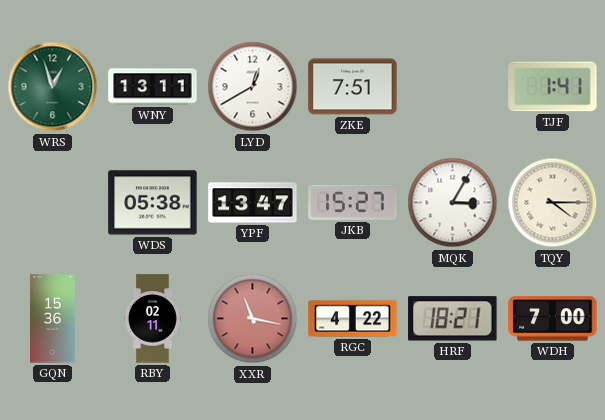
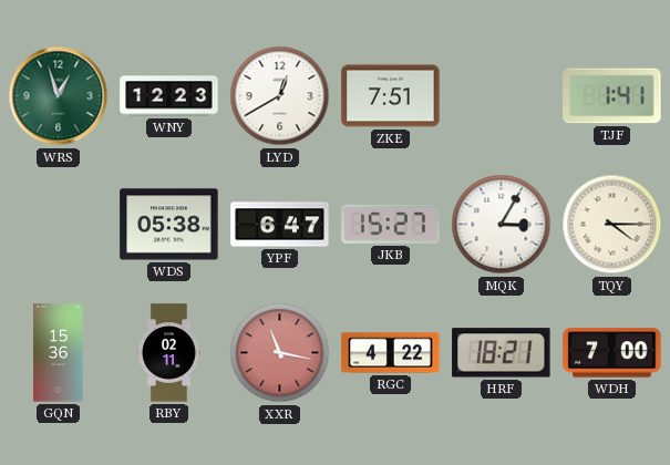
WNY: 13:11 -> 12:23 (169, 96)
YPF: 13:47 -> 6:47 (280, 225)
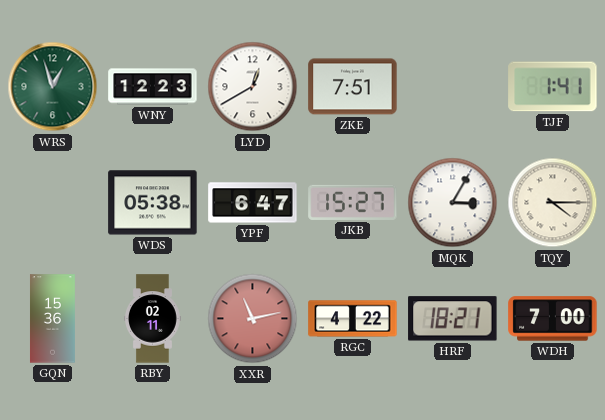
XXR: 11:17 -> 11:13 (253, 319)
